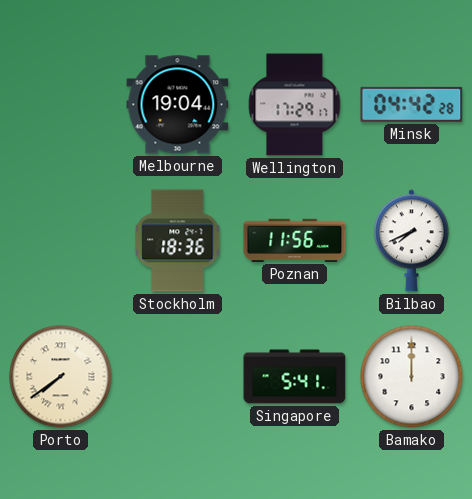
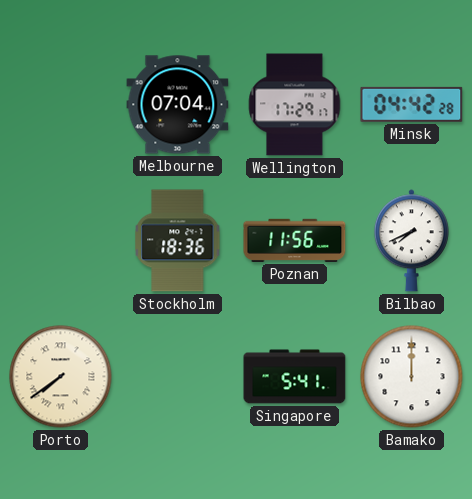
Melbourne: 19:04 -> 07:04 (178, 105)
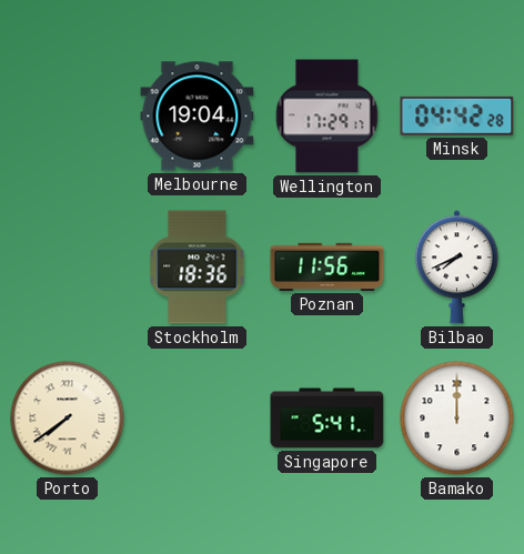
Melbourne: 07:04 -> 19:04 (198, 117)
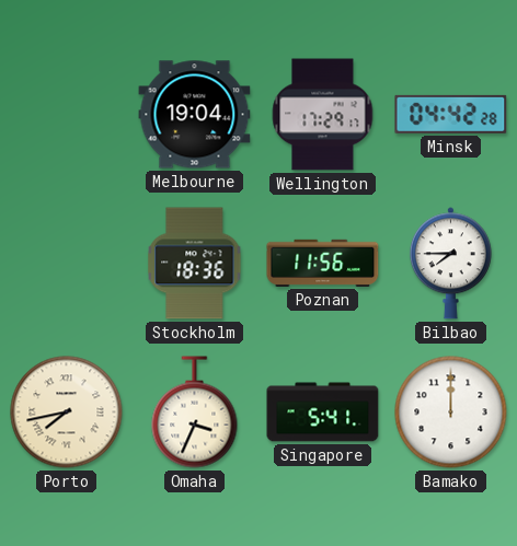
Bilbao: 7:41 -> 7:45 (450, 264)
Porto: 7:39 -> 7:43 (67, 413)
Omaha: none -> 3:34 (195, 413)
